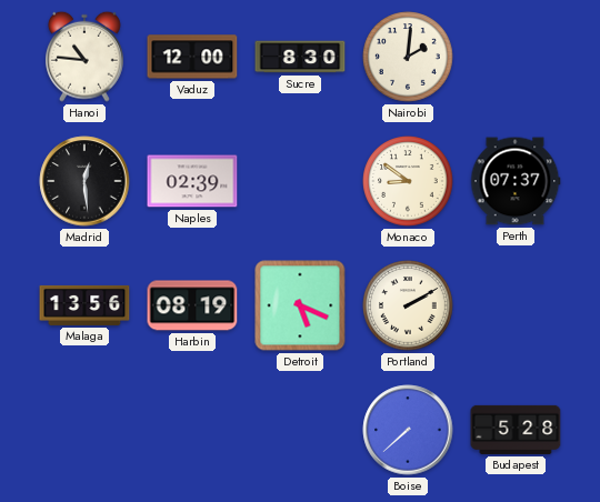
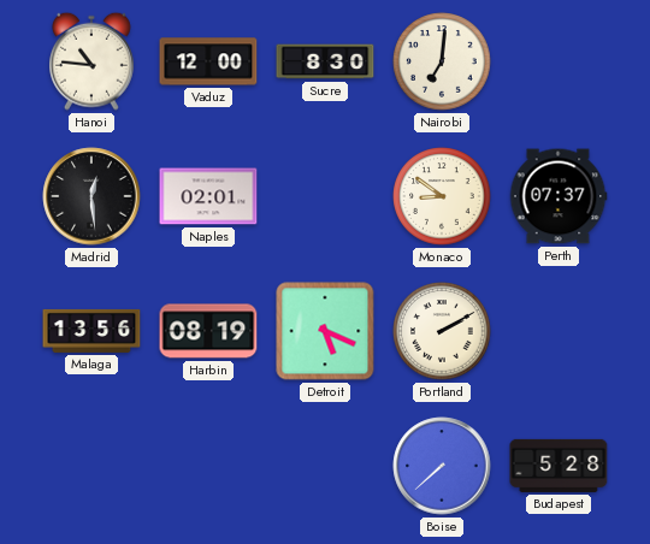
Nairobi: 2:01 -> 7:01 (442, 61)
Naples: 02:39 -> 02:01 (208, 196)
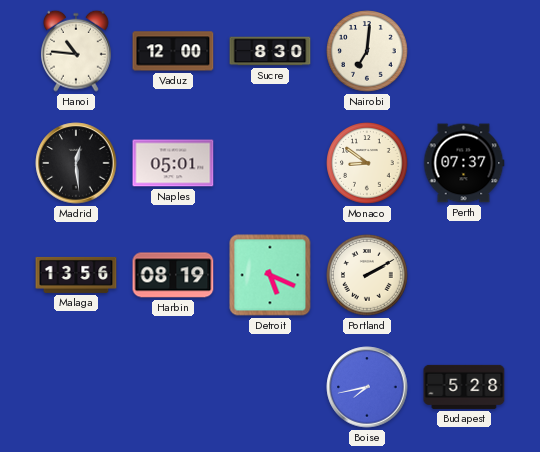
Naples: 02:01 -> 05:01 (173, 163)
Boise: 7:38 -> 7:43 (367, 387)
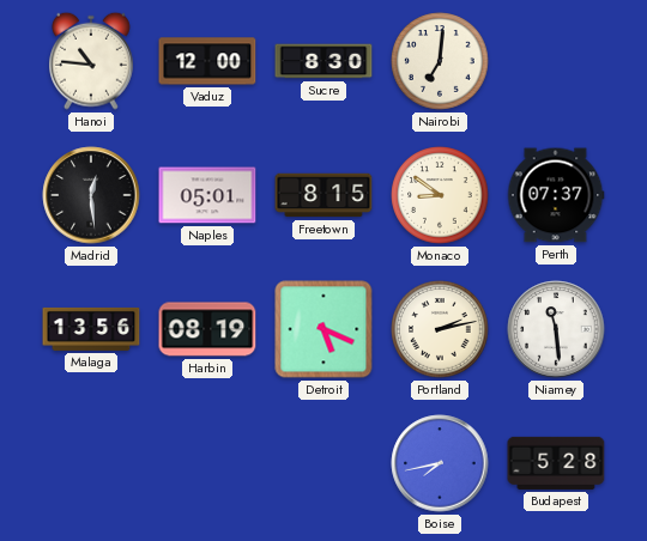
Freetown: none -> 8:15 (323, 195)
Portland: 2:10 -> 2:13 (440, 329)
Niamey: none -> 11:29 (556, 329)
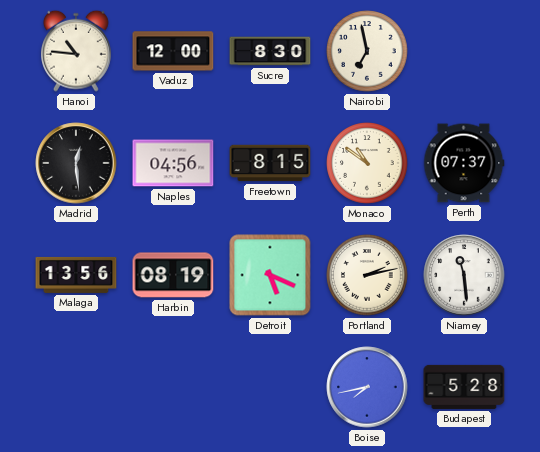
Nairobi: 7:01 -> 6:58 (367, 51)
Naples: 05:01 -> 04:56 (173, 163)
Monaco: 8:51 -> 10:51 (367, 163)
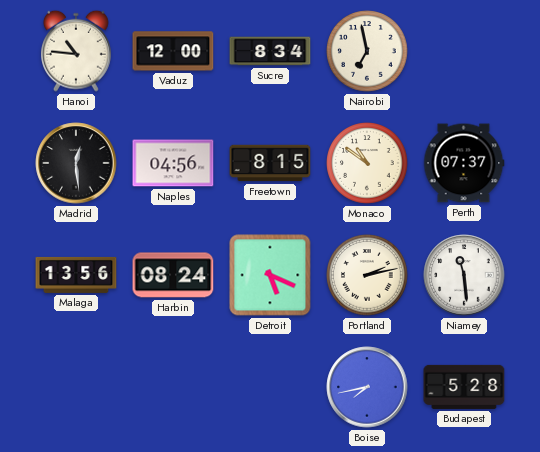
Sucre: 8:30 -> 8:34 (270, 51)
Harbin: 08:19 -> 08:24 (173, 275)
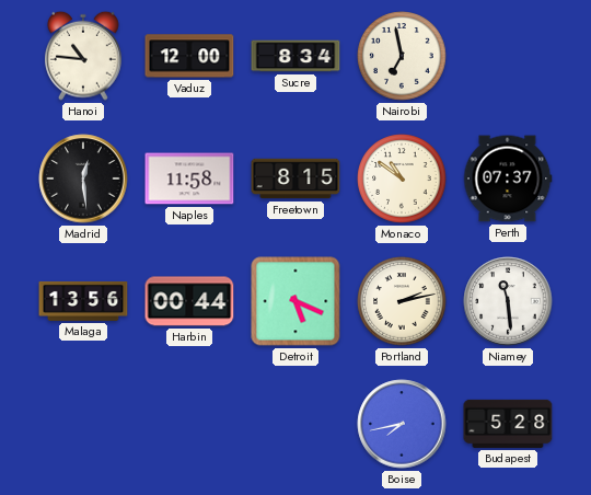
Naples: 04:56 -> 11:58 (189, 179)
Harbin: 08:24 -> 00:44 (189, 301)
